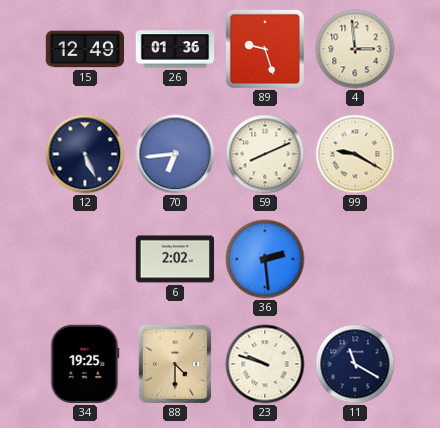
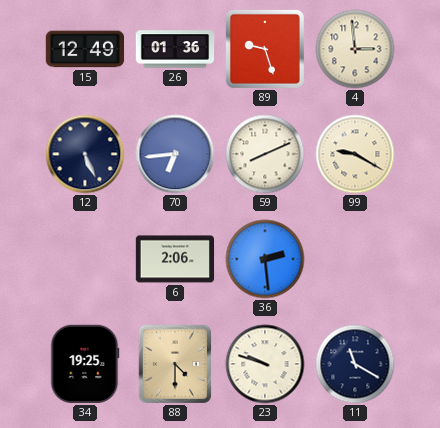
6: 2:02 -> 2:06 (175, 259)
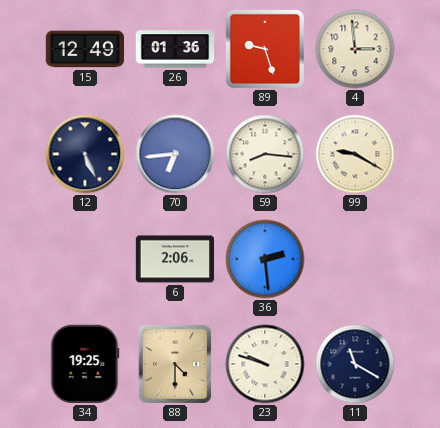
59: 8:11 -> 8:16 (265, 154)
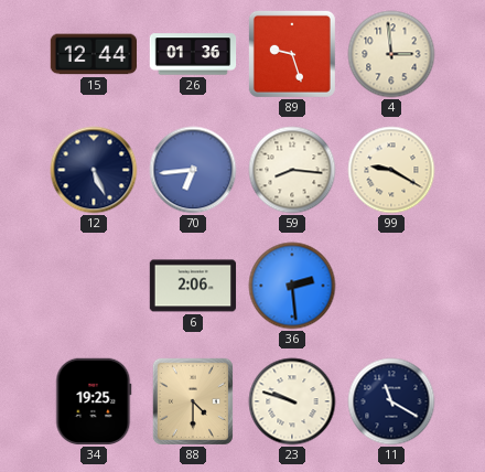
15: 12:49 -> 12:44 (94, 54)
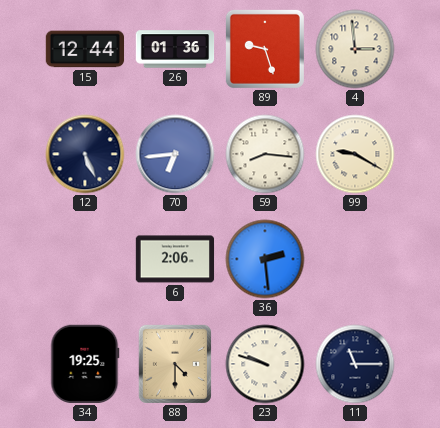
11: 11:20 -> 11:15 (355, 364)
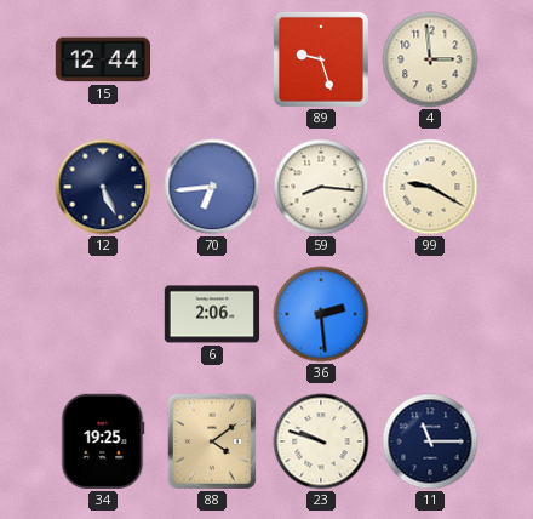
26: 01:36 -> none (175, 49)
88: 4:30 -> 4:09 (212, 441)
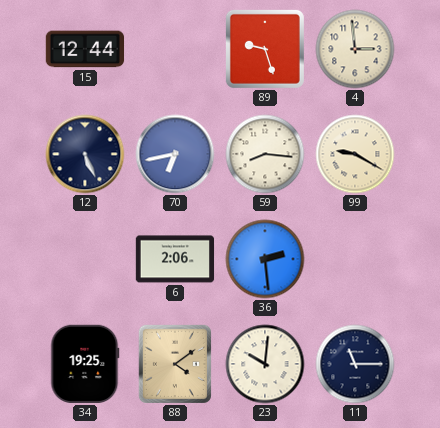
70: 6:44 -> 6:43 (175, 154)
23: 9:48 -> 10:01 (265, 364)
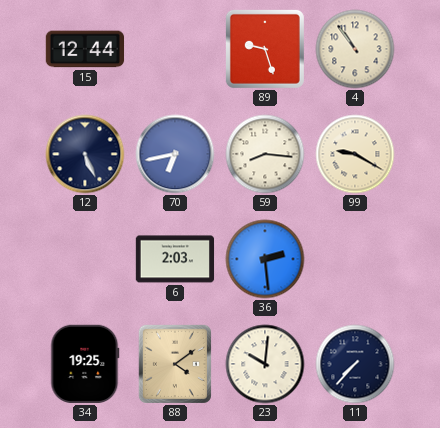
4: 2:59 -> 10:54 (355, 49)
6: 2:06 -> 2:03 (175, 259)
11: 11:15 -> 7:37 (355, 364)
